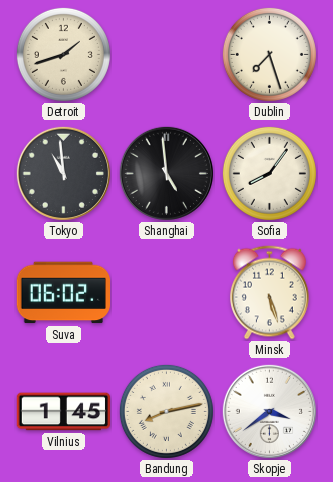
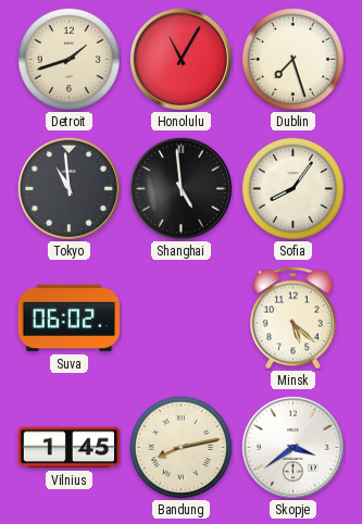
Honolulu: none -> 11:05 (180, 59)
Minsk: 5:27 -> 5:22 (292, 319)
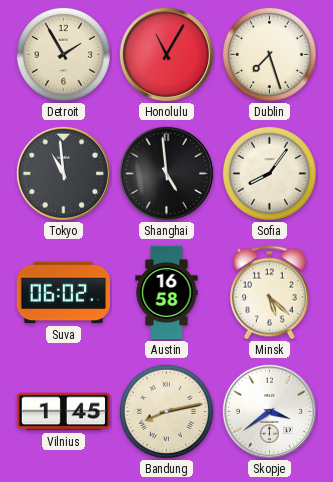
Detroit: 1:42 -> 1:55 (63, 54)
Austin: none -> 16:58 (167, 293)
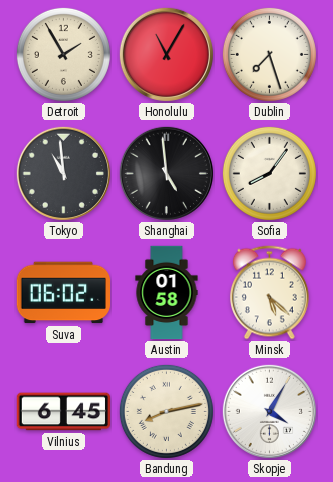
Austin: 16:58 -> 01:58 (167, 293)
Vilnius: 1:45 -> 6:45 (63, 412)
Skopje: 3:39 -> 4:05 (269, 411)
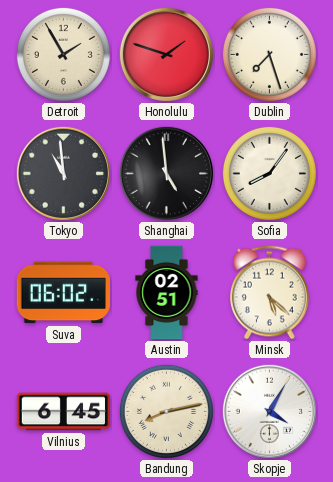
Honolulu: 11:05 -> 1:48 (166, 54)
Austin: 01:58 -> 02:51 (167, 293)
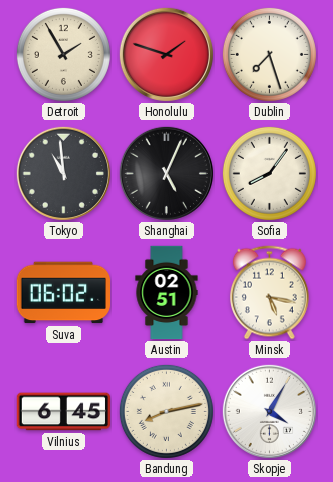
Shanghai: 4:59 -> 5:04 (166, 173)
Minsk: 5:22 -> 5:17 (269, 293)
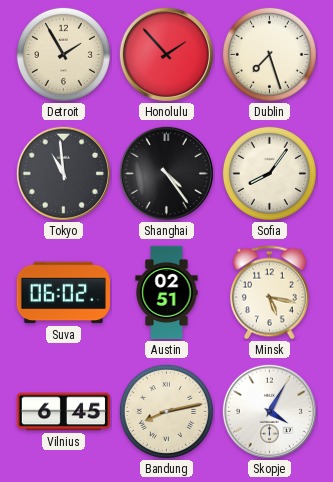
Honolulu: 1:48 -> 1:53 (166, 54)
Shanghai: 5:04 -> 4:24 (166, 173)
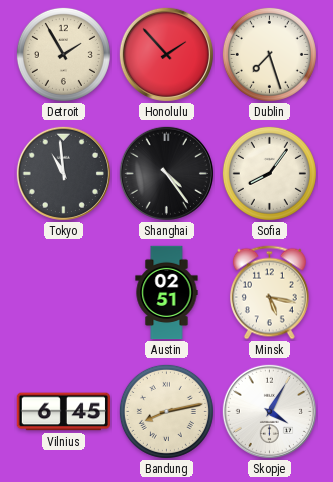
Suva: 06:02 -> none (63, 293)
